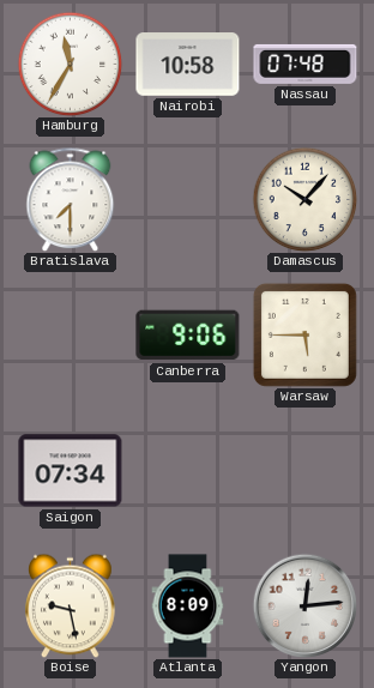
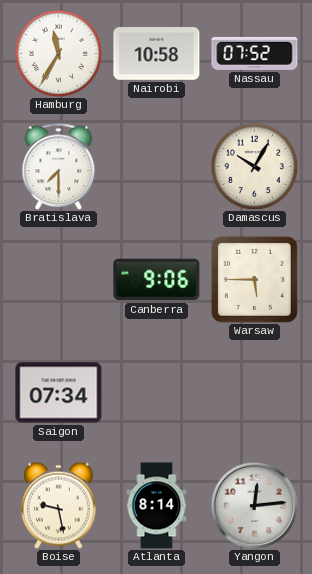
Nassau: 07:48 -> 07:52 (255, 53)
Damascus: 10:07 -> 10:05 (254, 166)
Atlanta: 8:09 -> 8:14 (157, 506)
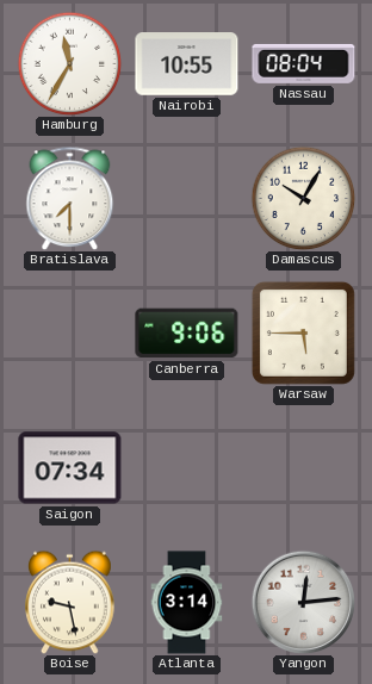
Nairobi: 10:58 -> 10:55 (187, 64)
Nassau: 07:52 -> 08:04 (304, 63)
Atlanta: 8:14 -> 3:14 (187, 603)
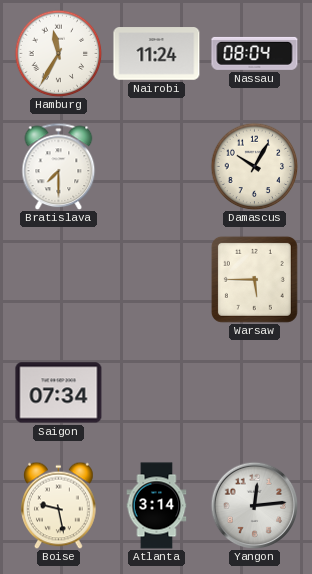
Nairobi: 10:55 -> 11:24 (157, 54)
Canberra: 9:06 -> none (187, 334)
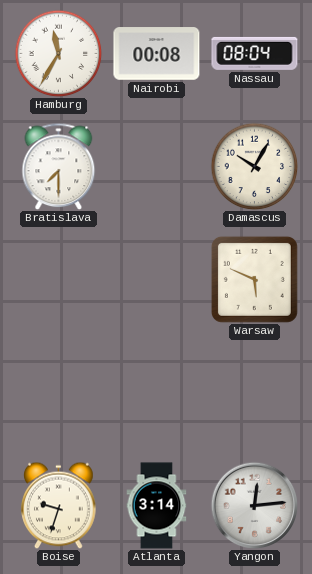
Nairobi: 11:24 -> 00:08 (157, 54)
Warsaw: 5:45 -> 5:49 (254, 279)
Saigon: 07:34 -> none (59, 393)
Boise: 9:28 -> 9:33 (59, 505)
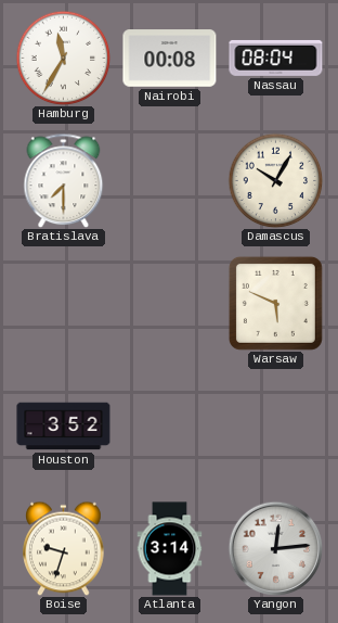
Houston: none -> 3:52 (64, 427)
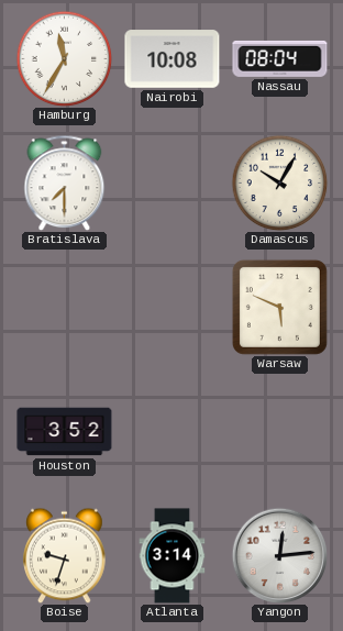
Nairobi: 00:08 -> 10:08 (173, 59)
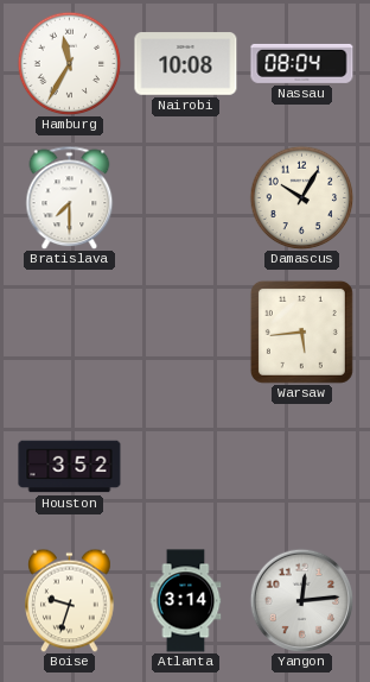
Warsaw: 5:49 -> 5:44 (301, 331)
